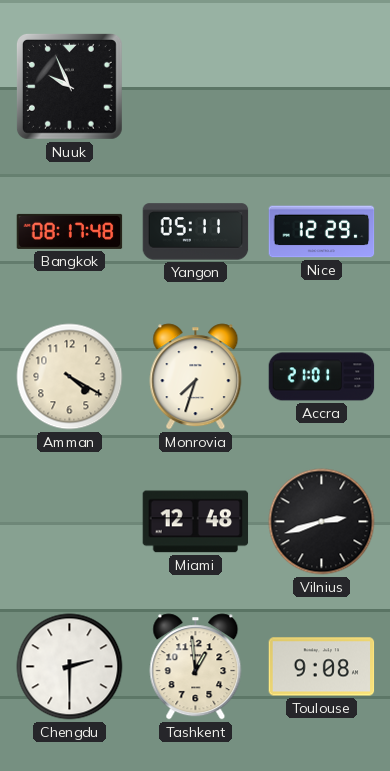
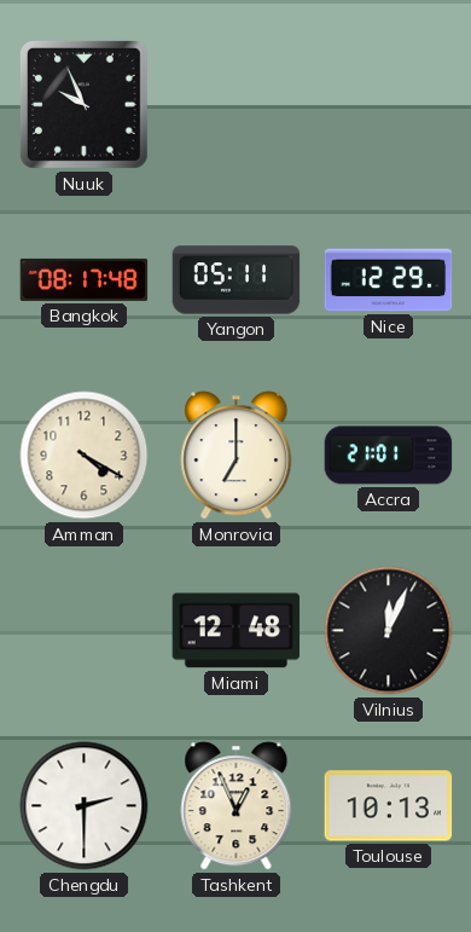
Monrovia: 7:33 -> 7:00 (237, 456)
Vilnius: 2:42 -> 12:04 (389, 631)
Tashkent: 12:59 -> 12:56 (237, 806)
Toulouse: 9:08 -> 10:13 (389, 806)
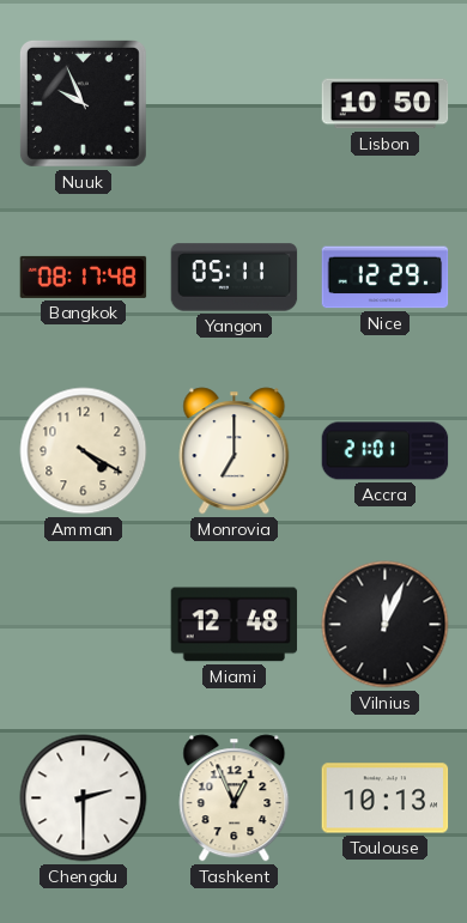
Lisbon: none -> 10:50 (386, 104)
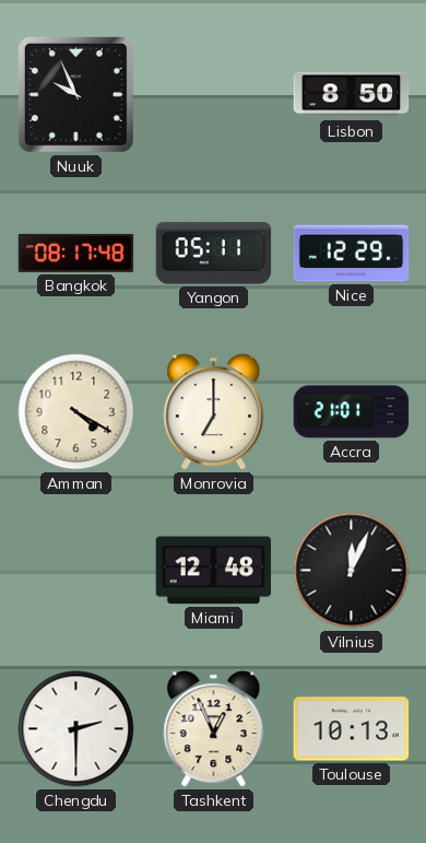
Lisbon: 10:50 -> 8:50 (352, 95)
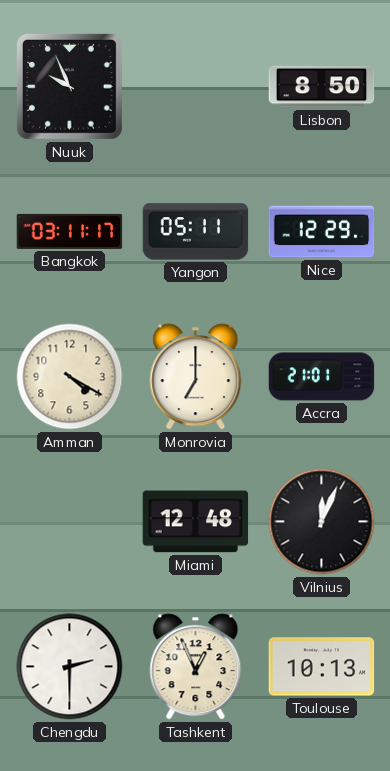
Bangkok: 08:17 -> 03:11 (70, 231)
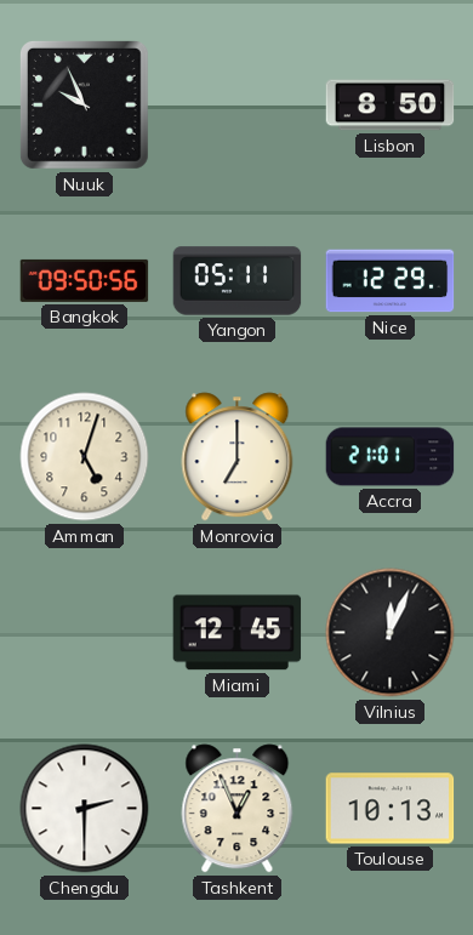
Bangkok: 03:11 -> 09:50 (85, 280)
Amman: 4:20 -> 5:03 (85, 457)
Miami: 12:48 -> 12:45 (238, 633)
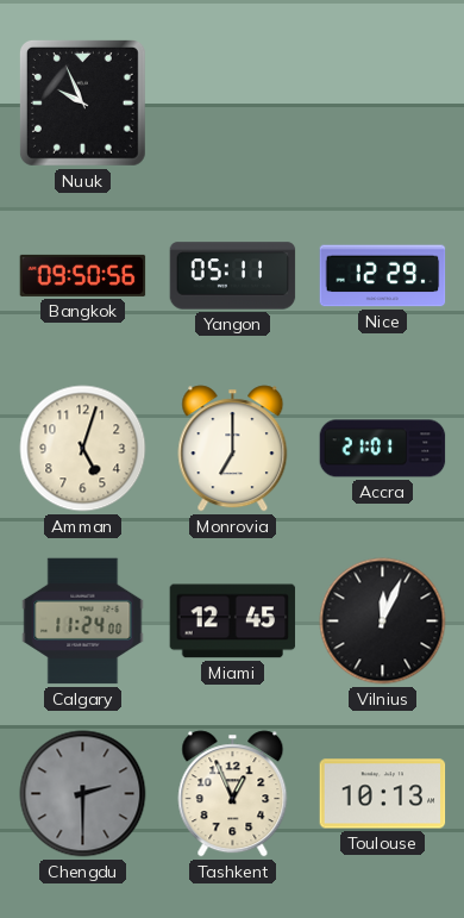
Lisbon: 8:50 -> none (391, 106)
Calgary: none -> 11:24 (83, 622)
Chengdu dial: white -> grey (83, 794)
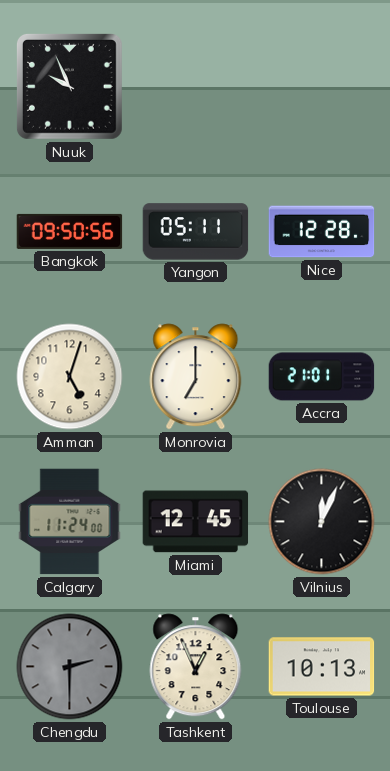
Nice: 12:29 -> 12:28 (322, 232)
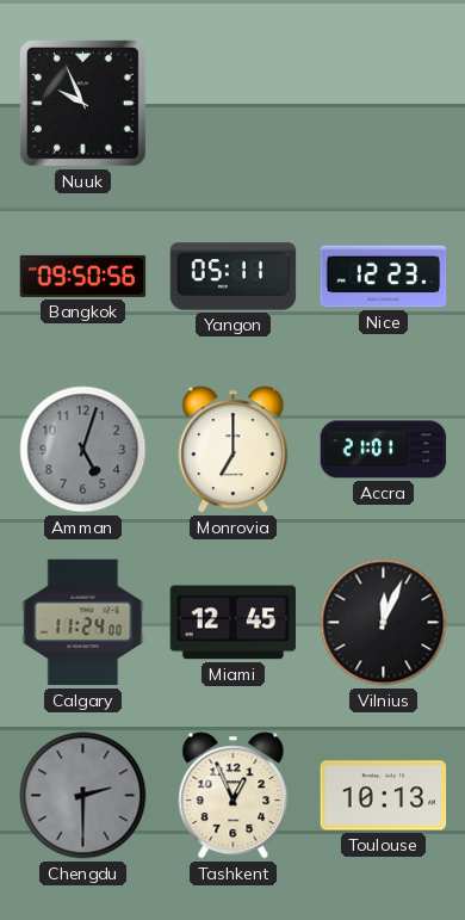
Nice: 12:28 -> 12:23 (384, 277)
Amman dial: cream -> grey (83, 450)
